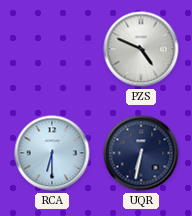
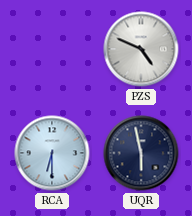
UQR: 6:32 -> 5:58 (141, 153)
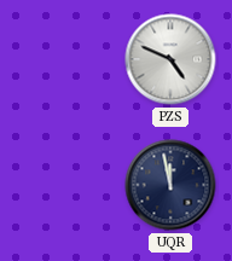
RCA: 6:30 -> none (52, 153)
UQR: 5:58 -> 11:58 (170, 185)
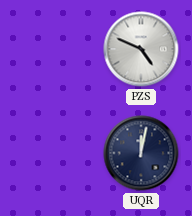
UQR: 11:58 -> 12:02 (141, 153)
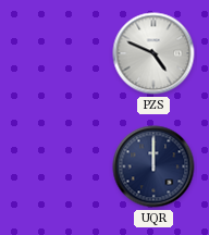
UQR: 12:02 -> 12:00 (153, 166)
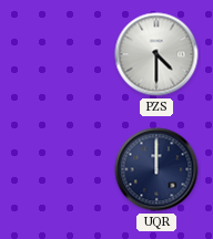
PZS: 4:49 -> 4:30 (156, 54)
